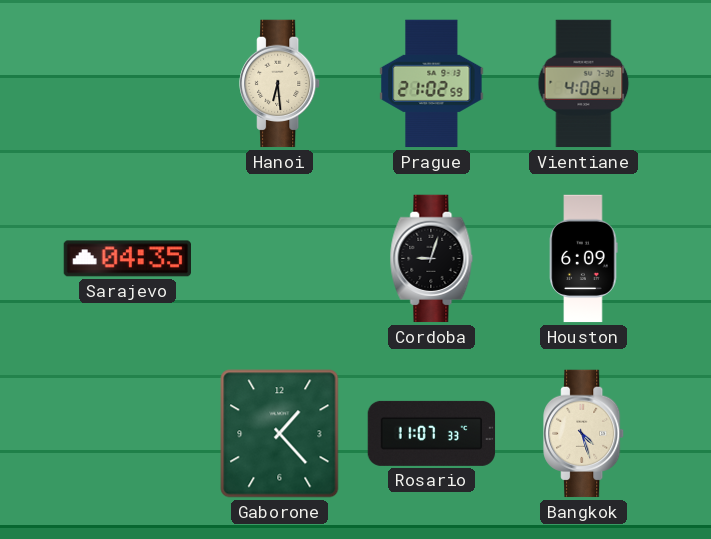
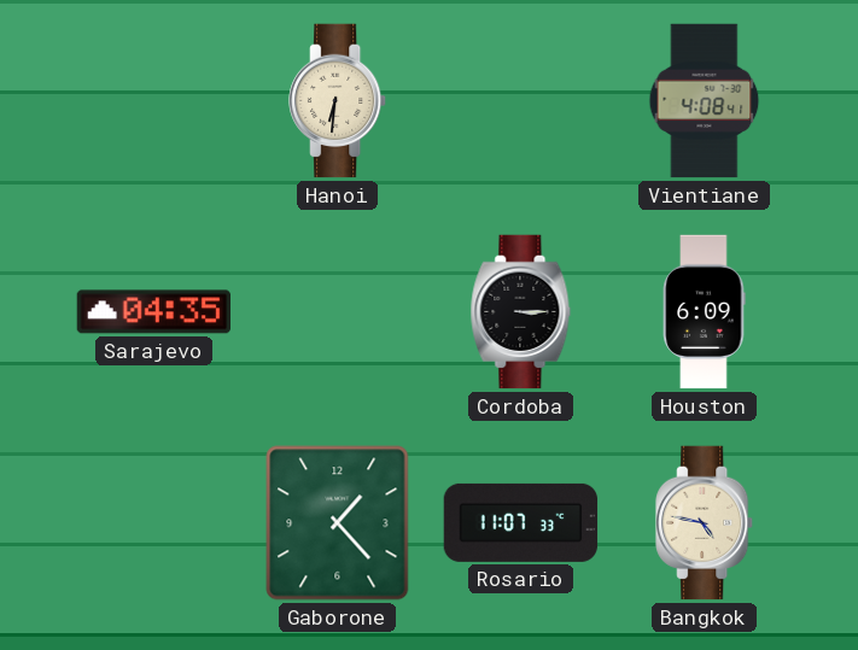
Hanoi: 6:29 -> 6:31 (338, 101)
Prague: 21:02 -> none (432, 84)
Cordoba: 9:03 -> 3:15 (521, 312)
Bangkok: 4:27 -> 4:47 (705, 523)
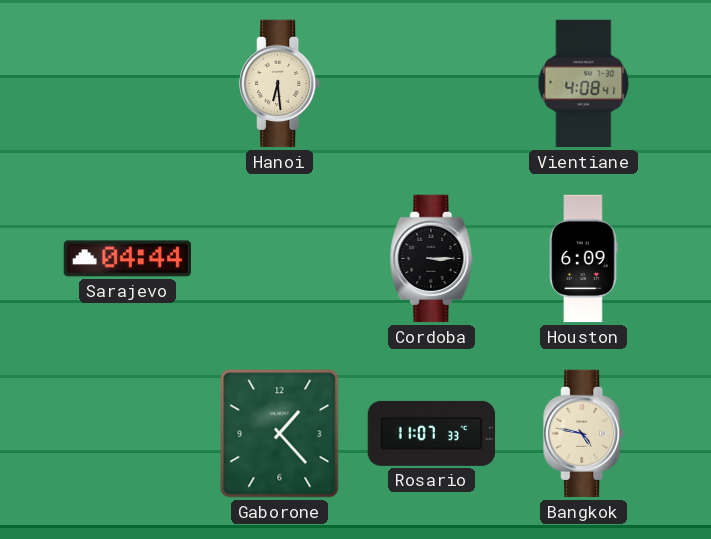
Hanoi: 6:31 -> 6:29 (280, 84)
Sarajevo: 04:35 -> 04:44 (127, 259)
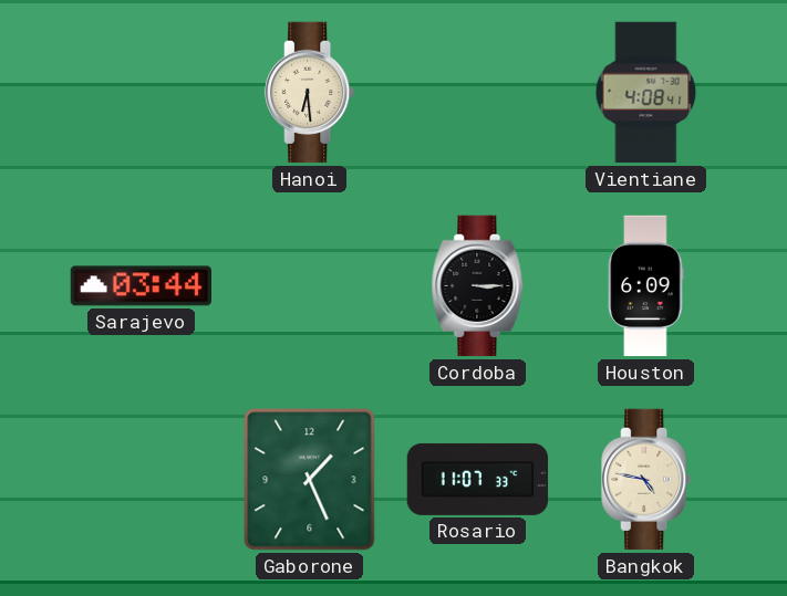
Sarajevo: 04:44 -> 03:44 (141, 286)
Gaborone: 1:23 -> 1:26 (310, 480)
